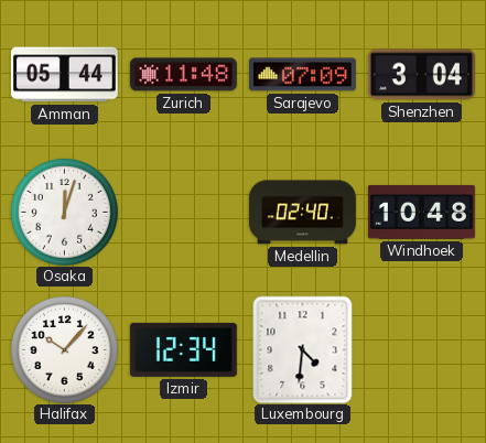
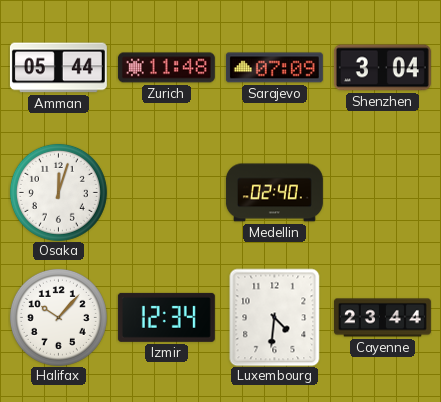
Windhoek: 10:48 -> none (421, 212)
Cayenne: none -> 23:44 (382, 318)
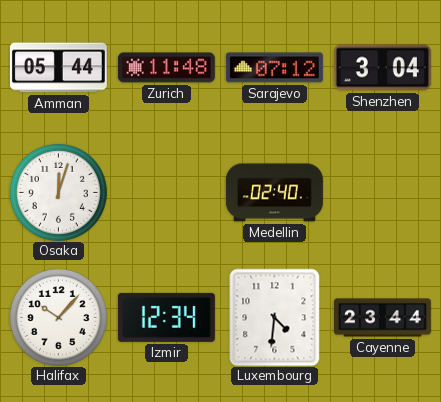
Sarajevo: 07:09 -> 07:12 (274, 68)
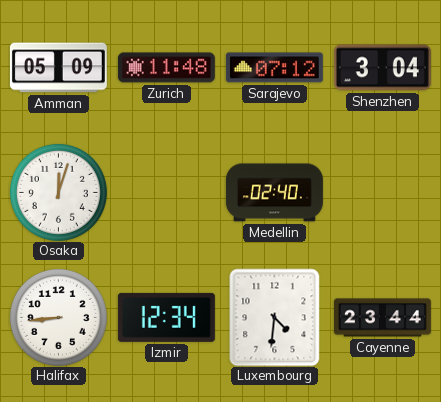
Amman: 05:44 -> 05:09 (58, 68)
Halifax: 10:07 -> 8:44 (58, 317)
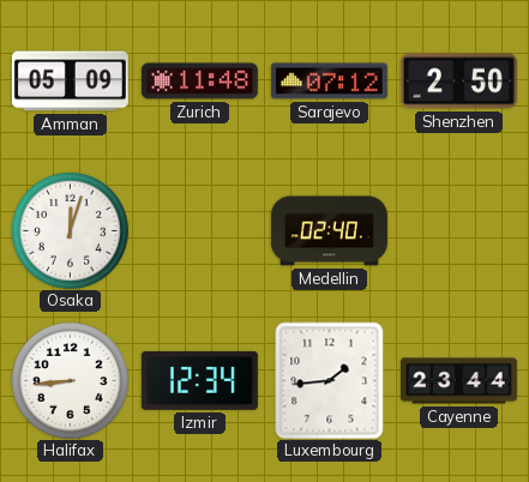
Shenzhen: 3:04 -> 2:50 (458, 82)
Luxembourg: 4:31 -> 1:44 (330, 380)
